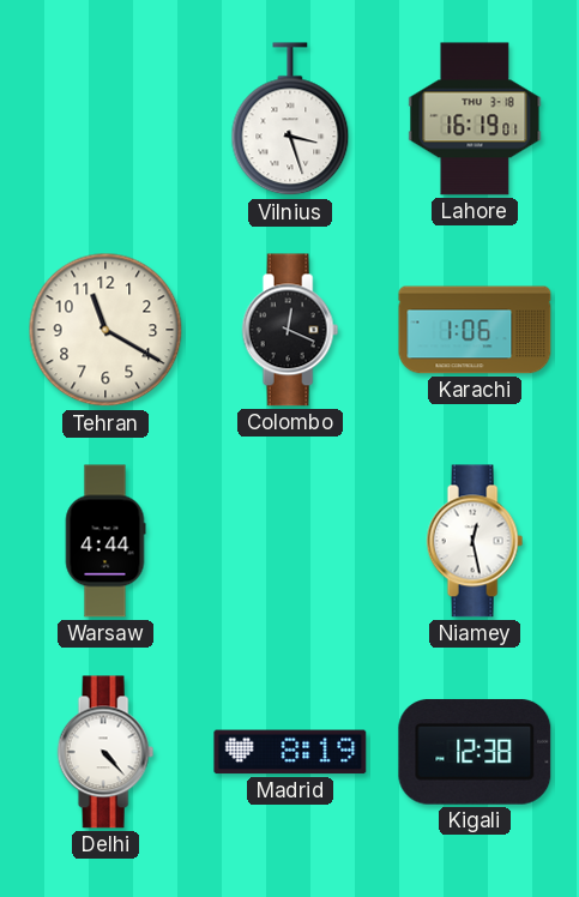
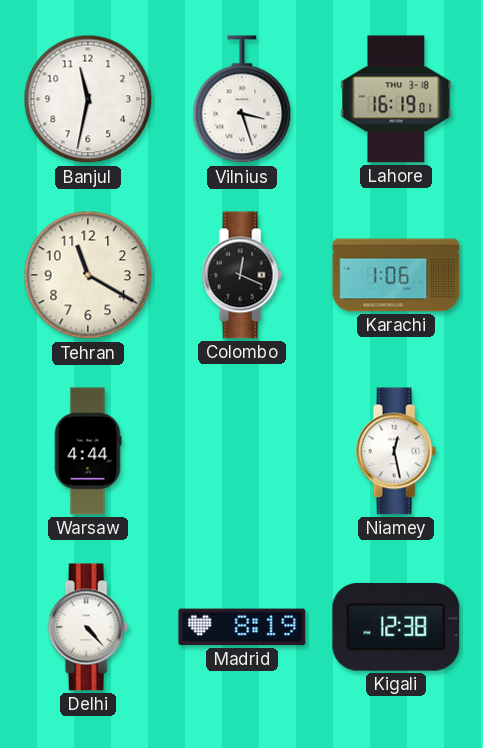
Banjul: none -> 11:32 (88, 99)
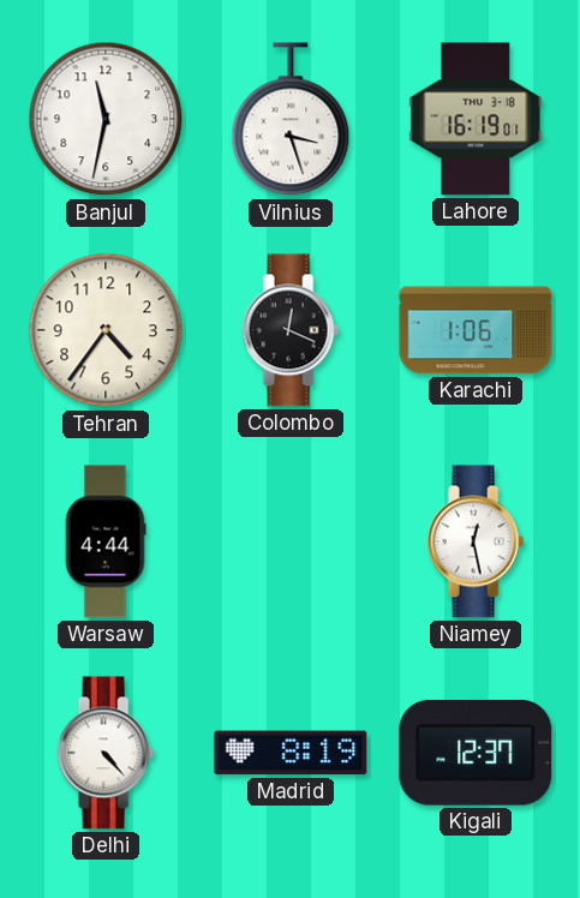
Tehran: 11:20 -> 4:36 (106, 330)
Kigali: 12:38 -> 12:37 (476, 753)
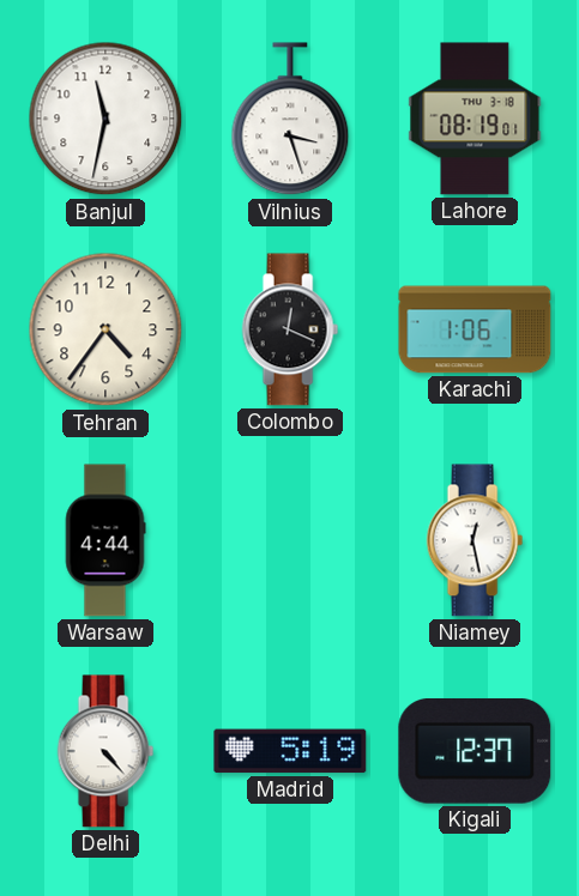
Lahore: 16:19 -> 08:19 (475, 119)
Madrid: 8:19 -> 5:19 (290, 751)
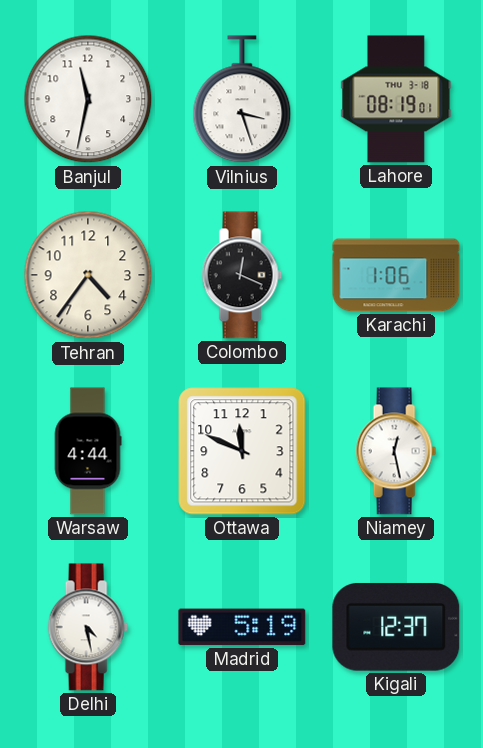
Ottawa: none -> 11:49 (242, 451)
Delhi: 4:23 -> 4:28 (88, 627)
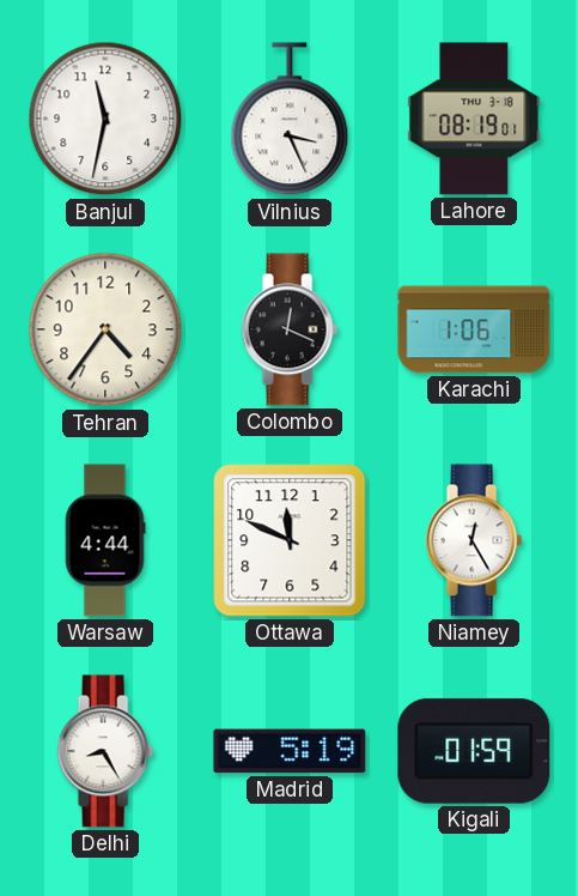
Vilnius: 3:27 -> 3:26 (290, 120)
Niamey: 12:28 -> 12:25 (474, 540)
Delhi: 4:28 -> 8:25 (105, 751)
Kigali: 12:37 -> 01:59 (474, 751)
